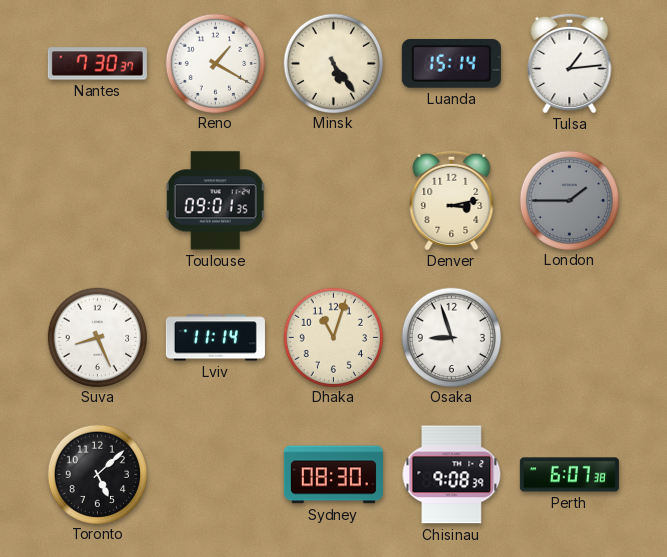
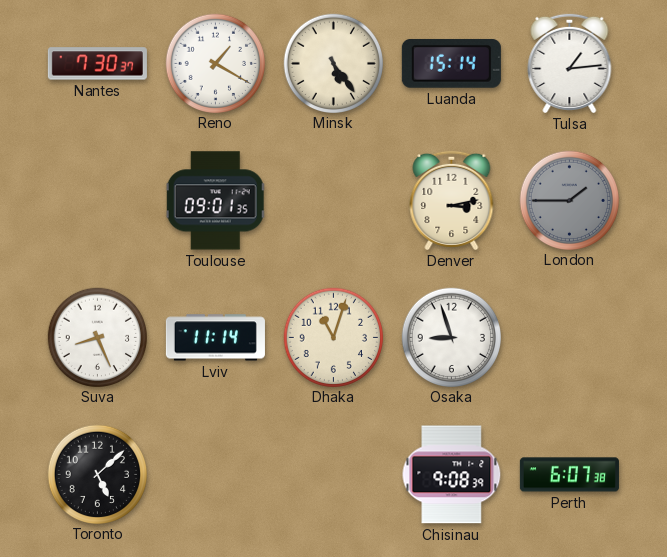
Sydney: 08:30 -> none (333, 475)
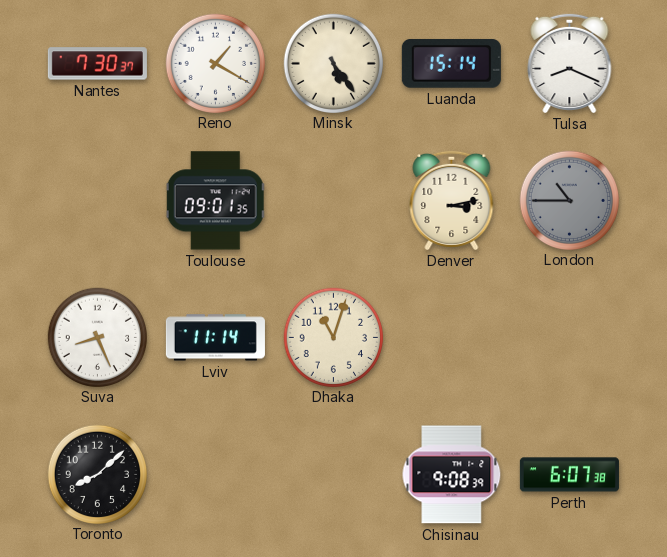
Tulsa: 1:14 -> 8:19 (570, 63)
London: 1:45 -> 10:45 (569, 200)
Osaka: 8:57 -> none (451, 337)
Toronto: 5:08 -> 8:08 (97, 474)
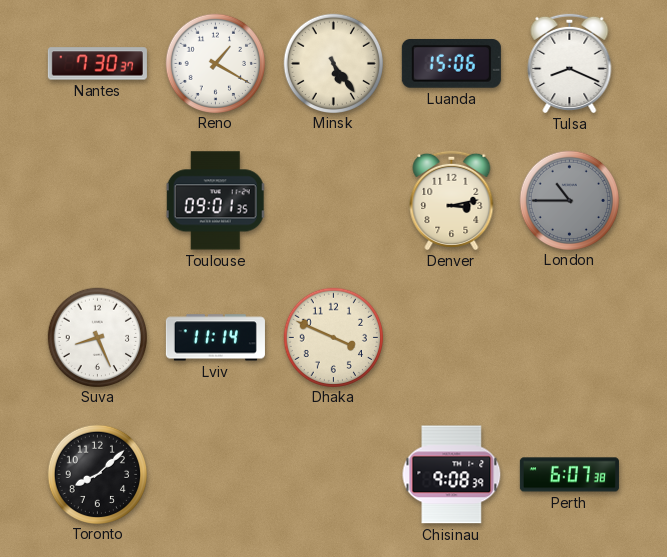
Luanda: 15:14 -> 15:06 (451, 63)
Dhaka: 11:03 -> 3:49 (333, 337)
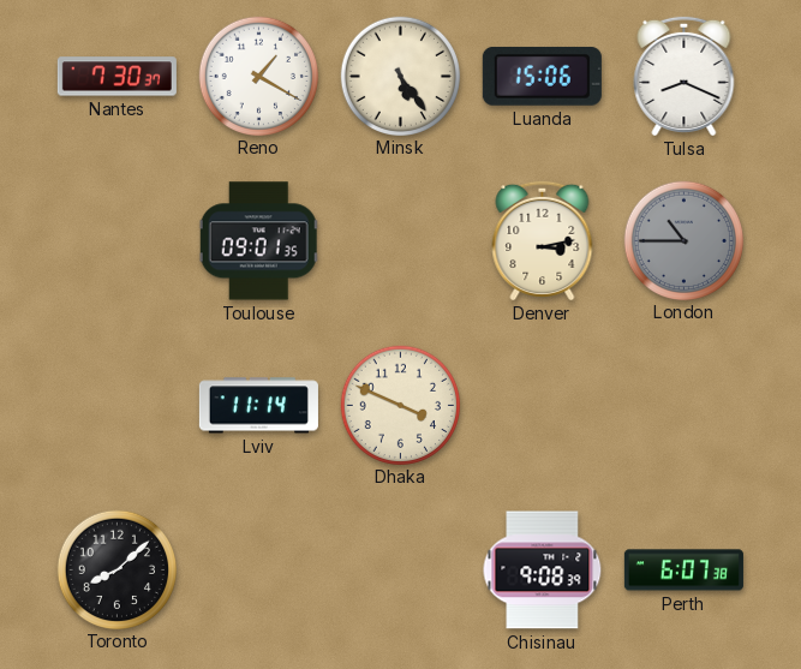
Suva: 8:26 -> none (97, 337)
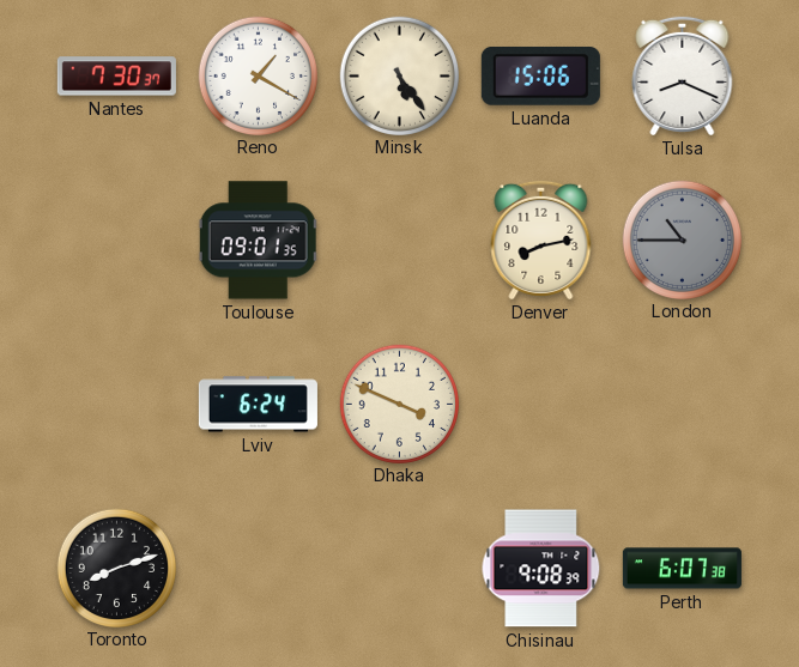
Denver: 3:13 -> 8:13 (541, 239)
Lviv: 11:14 -> 6:24 (258, 405)
Toronto: 8:08 -> 8:12 (116, 568)
